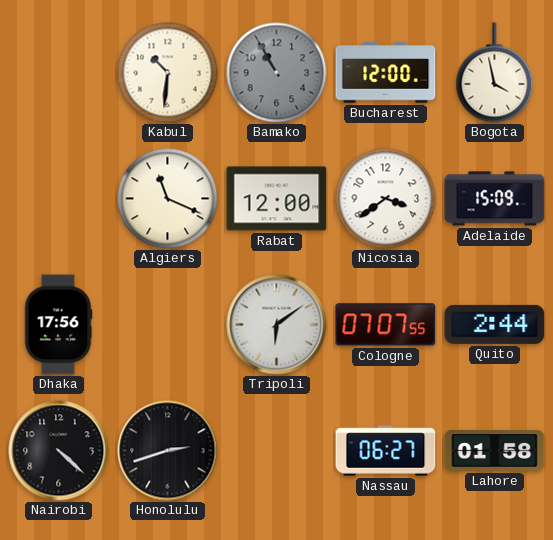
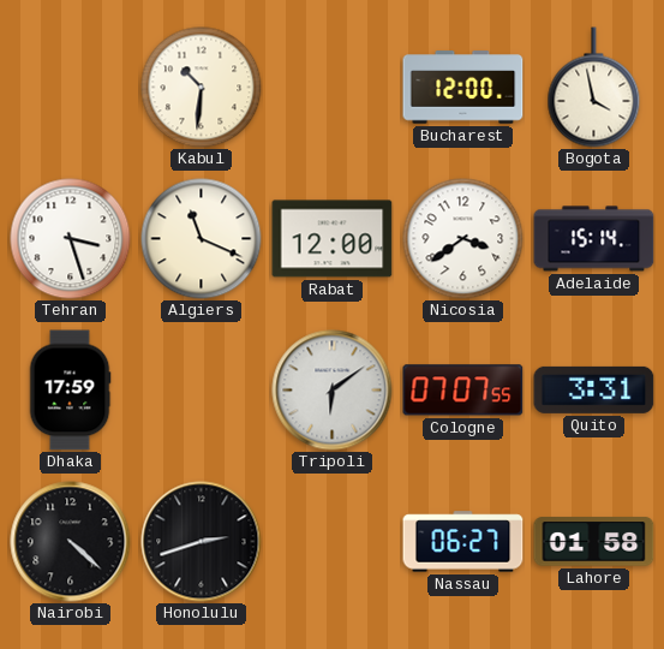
Bamako: 10:55 -> none (277, 73)
Tehran: none -> 3:27 (71, 239)
Adelaide: 15:09 -> 15:14 (594, 239)
Dhaka: 17:56 -> 17:59 (70, 391)
Quito: 2:44 -> 3:31 (594, 389)
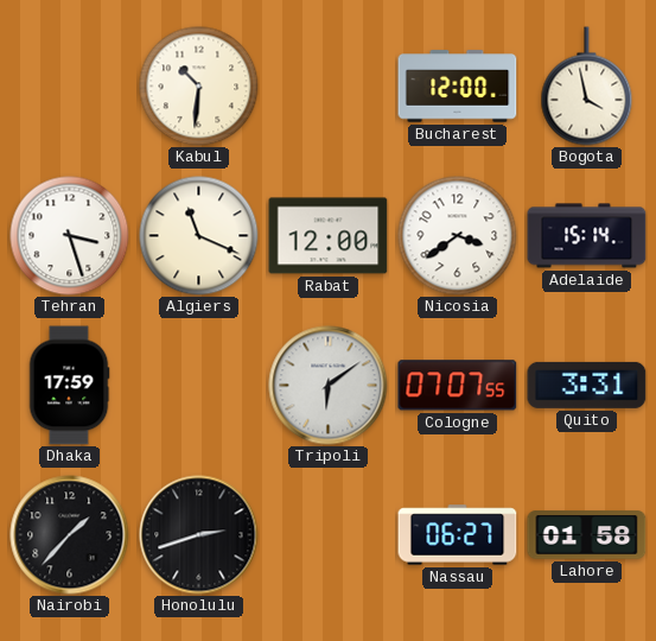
Nairobi: 4:22 -> 1:37 (70, 535)
